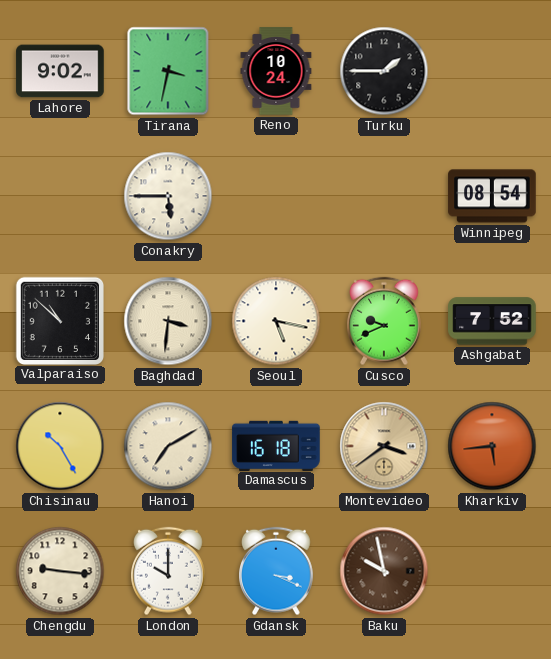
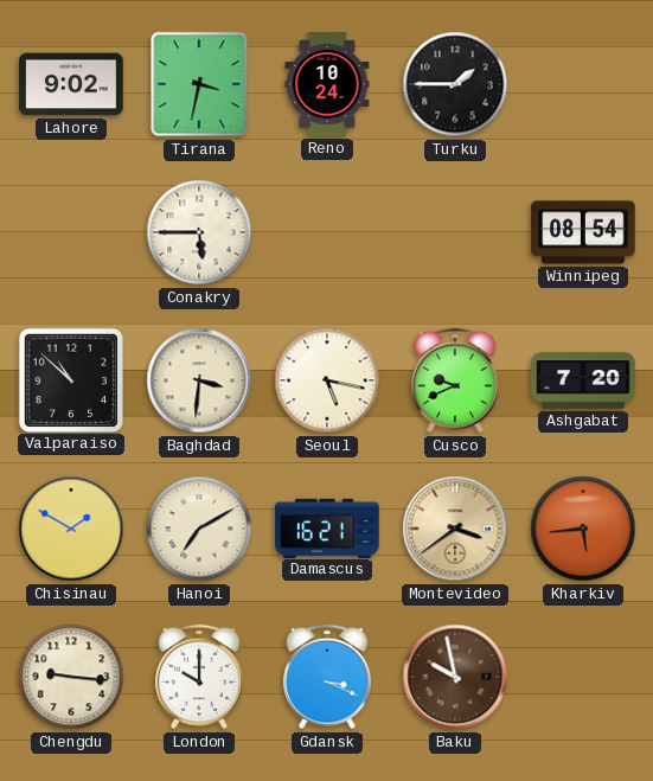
Ashgabat: 7:52 -> 7:20 (583, 380)
Chisinau: 10:25 -> 1:50 (71, 529)
Damascus: 16:18 -> 16:21 (327, 527)
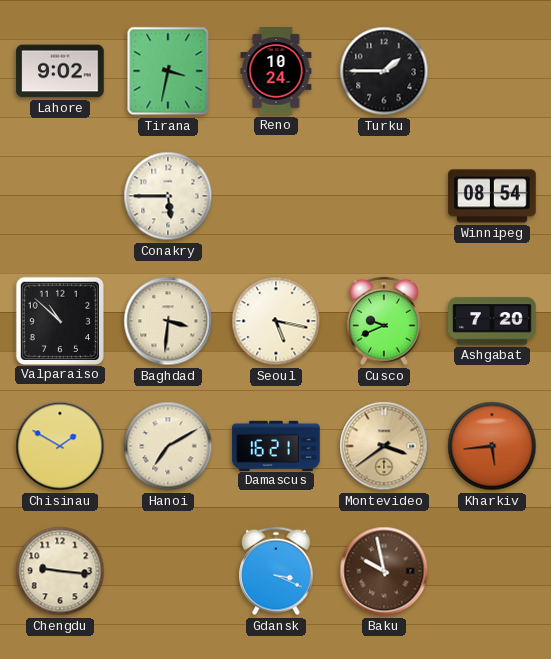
London: 10:00 -> none (200, 677)
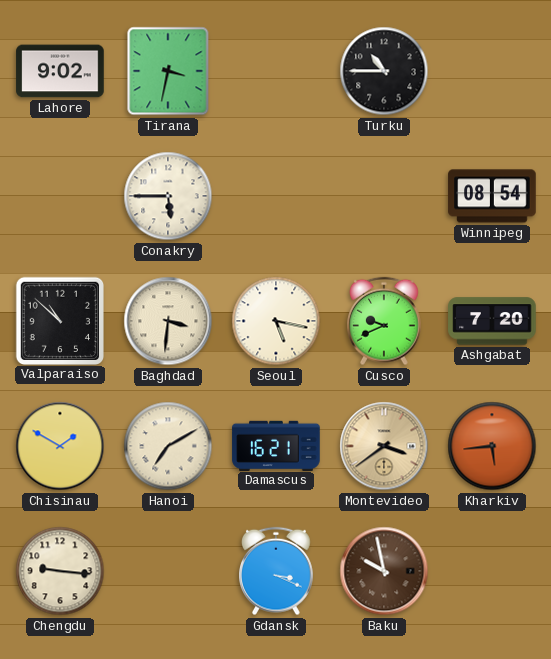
Reno: 10:24 -> none (276, 71)
Turku: 1:45 -> 10:45 (384, 71)
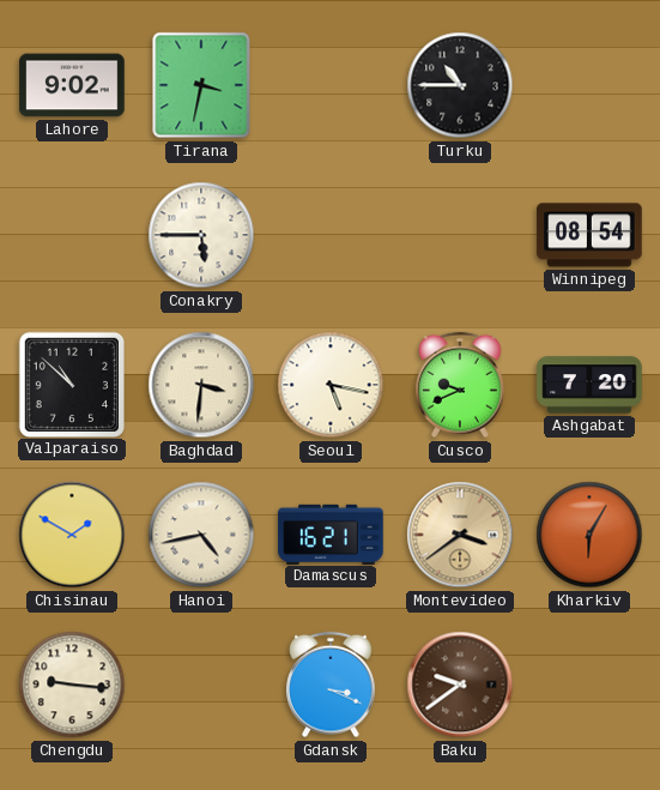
Hanoi: 7:10 -> 4:43 (201, 535)
Kharkiv: 5:44 -> 6:05 (589, 535)
Baku: 9:58 -> 9:39 (460, 685)
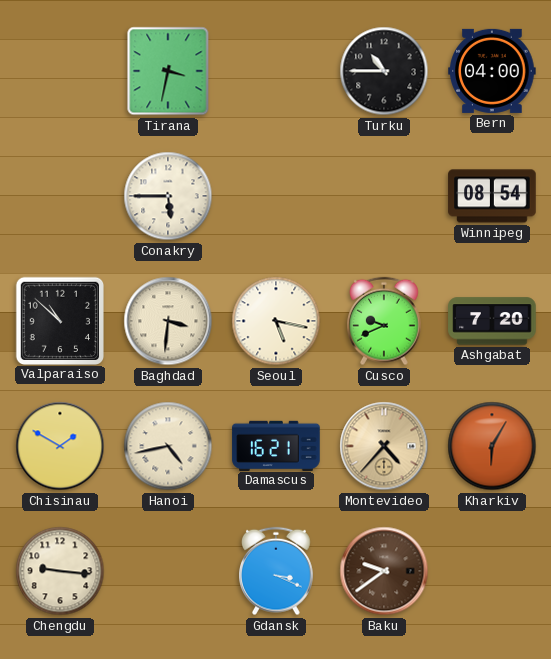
Lahore: 9:02 -> none (72, 85)
Bern: none -> 04:00 (492, 71)
Montevideo: 3:39 -> 4:37 (384, 446)
